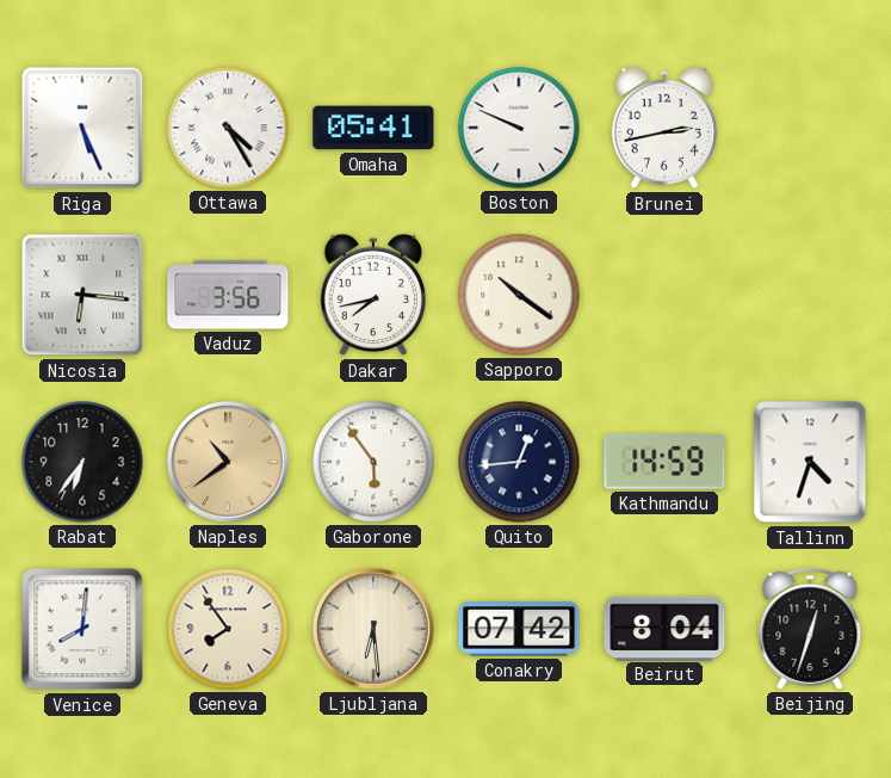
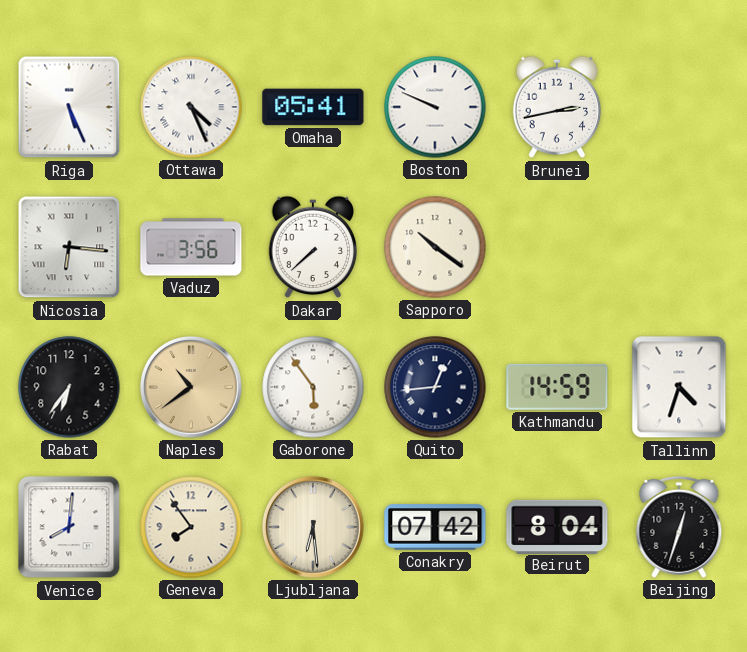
Ottawa: 4:25 -> 4:26 (191, 107)
Dakar: 7:43 -> 7:38 (313, 247)
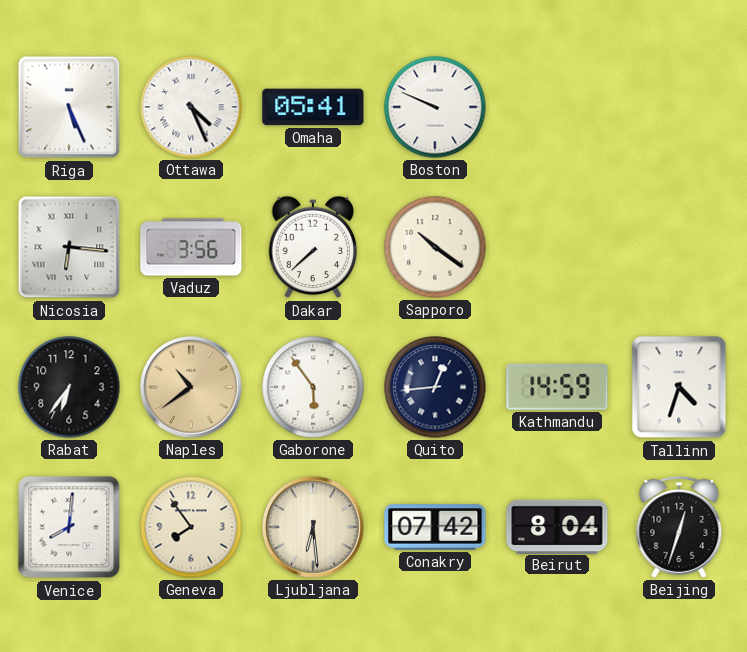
Brunei: 2:43 -> none (557, 107)
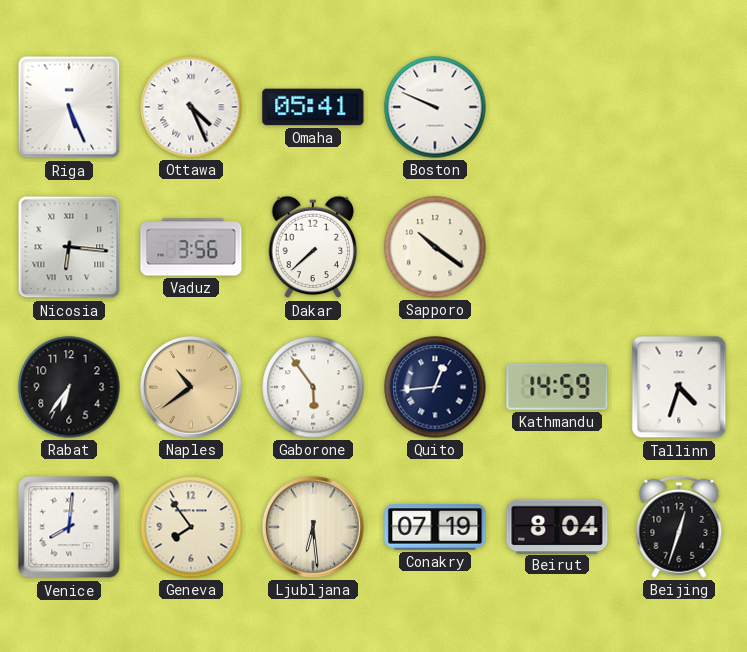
Conakry: 07:42 -> 07:19 (435, 527)
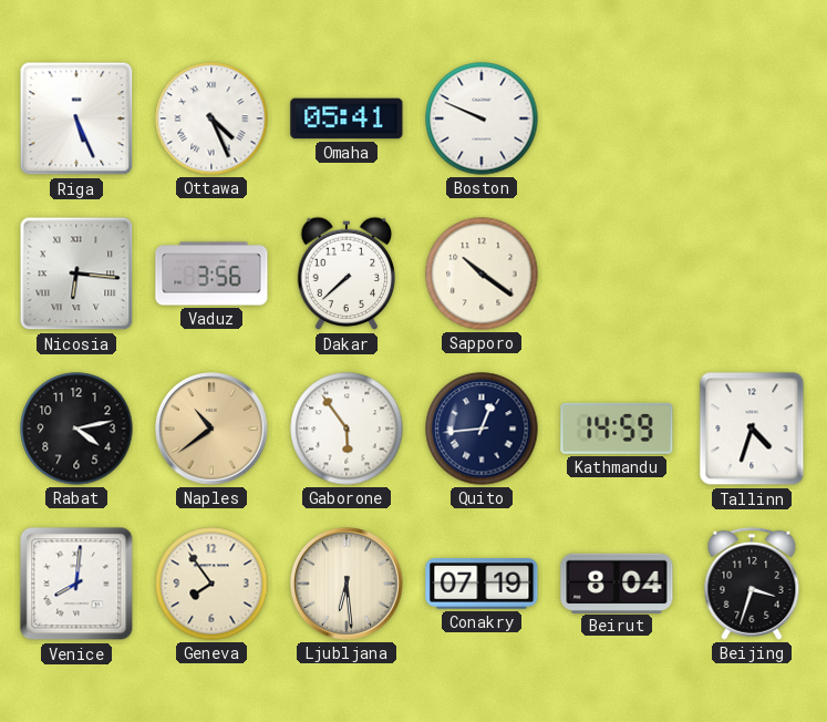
Rabat: 6:36 -> 4:13 (76, 429)
Beijing: 12:33 -> 3:33 (752, 584)
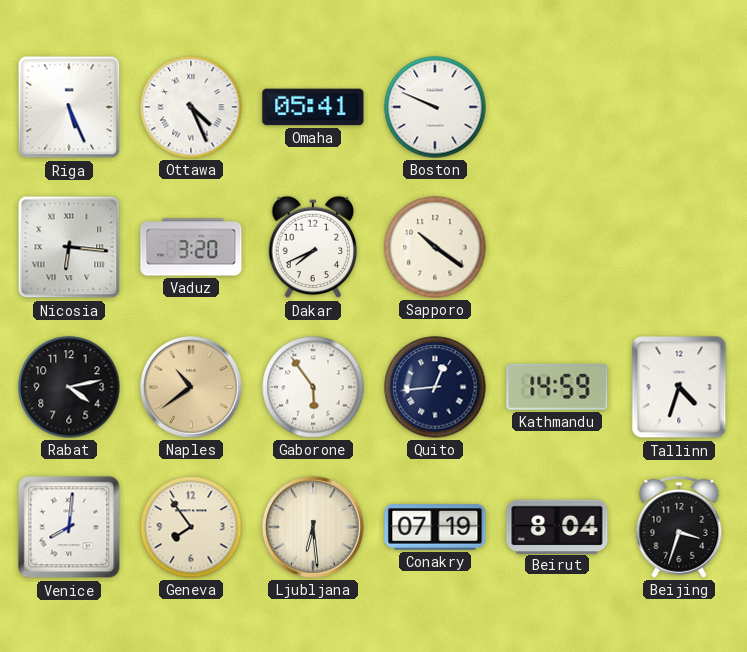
Vaduz: 3:56 -> 3:20 (191, 247)
Dakar: 7:38 -> 7:41 (313, 247)
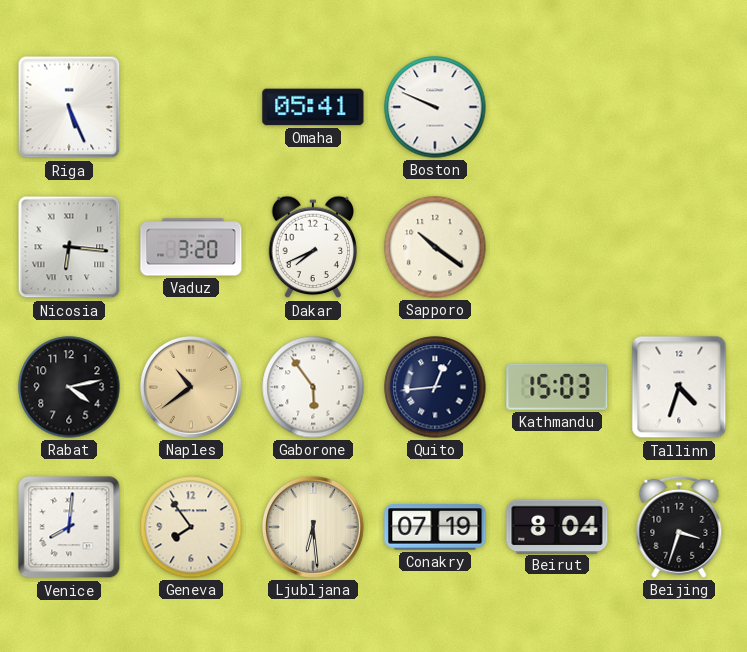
Ottawa: 4:26 -> none (191, 107)
Kathmandu: 14:59 -> 15:03 (557, 387)
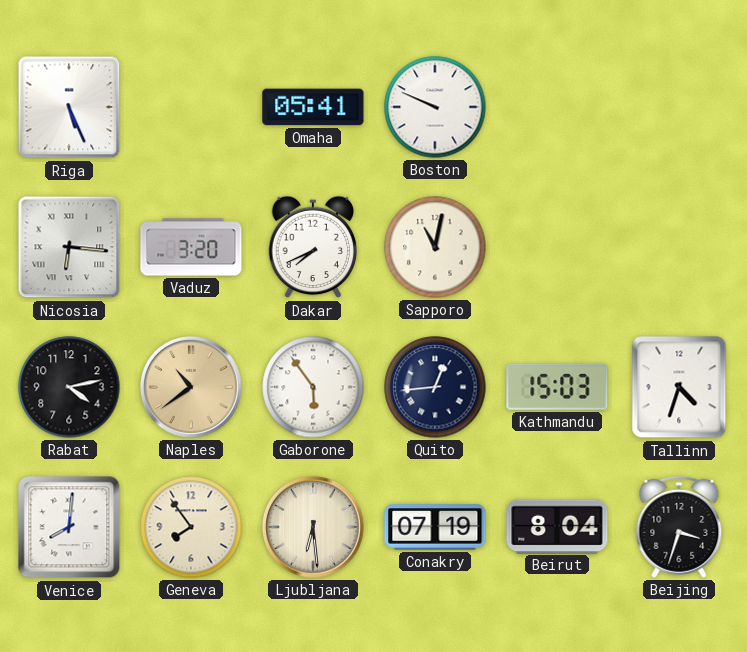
Sapporo: 10:21 -> 11:02 (435, 247)
